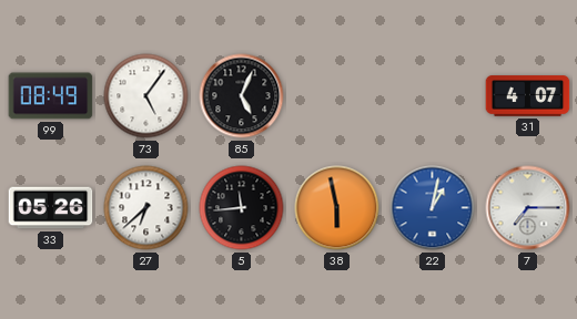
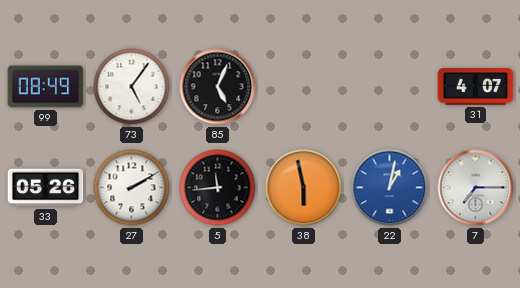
27: 6:38 -> 2:10 (132, 188)
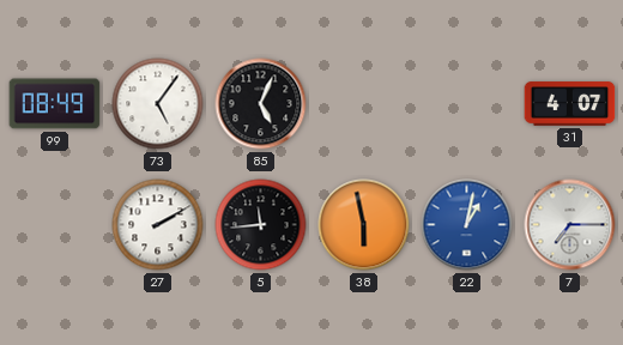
33: 05:26 -> none (46, 188)
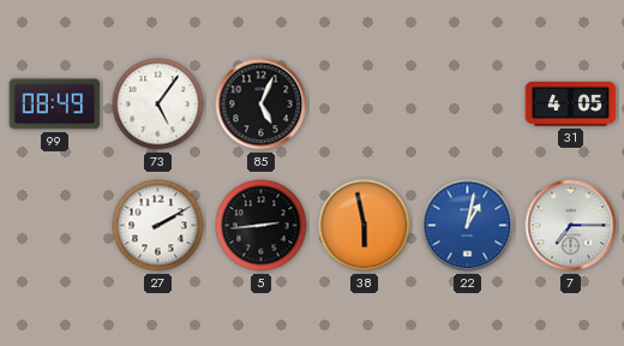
31: 4:07 -> 4:05 (571, 105)
5: 11:44 -> 2:44 (262, 226)
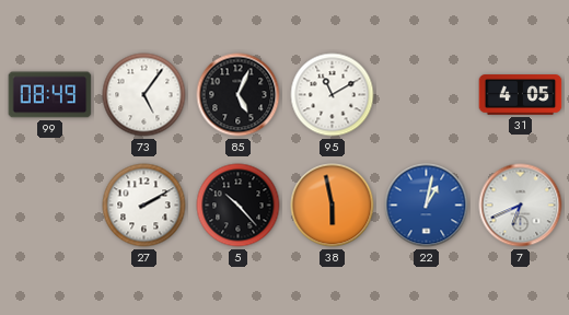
95: none -> 11:10 (333, 95)
5: 2:44 -> 10:23 (239, 206)
7: 7:15 -> 6:41 (521, 206)
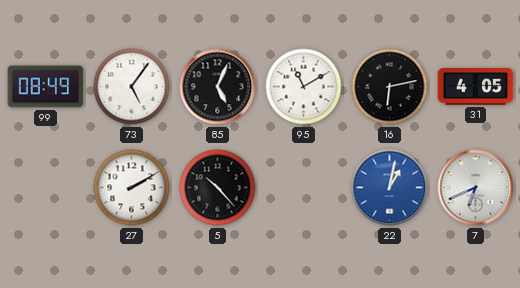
16: none -> 6:13 (390, 87)
38: 5:58 -> none (333, 206)
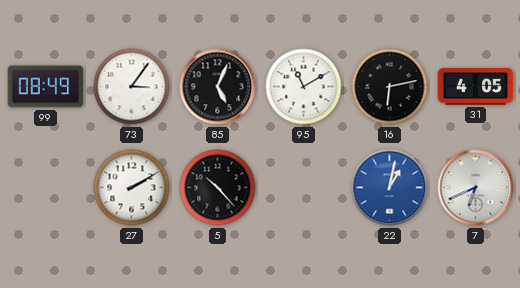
73: 5:06 -> 3:06 (132, 87)
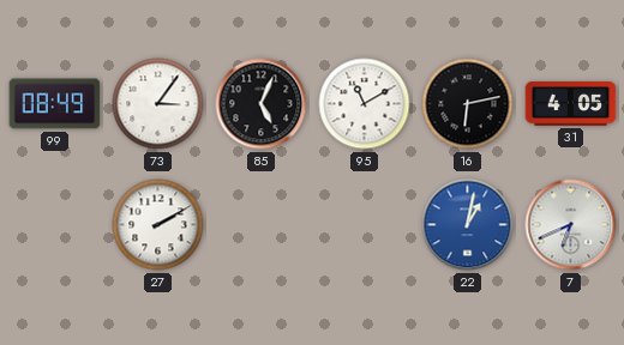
5: 10:23 -> none (218, 188)
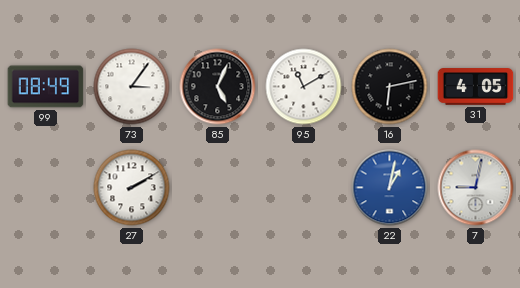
7: 6:41 -> 9:02 (476, 188)
